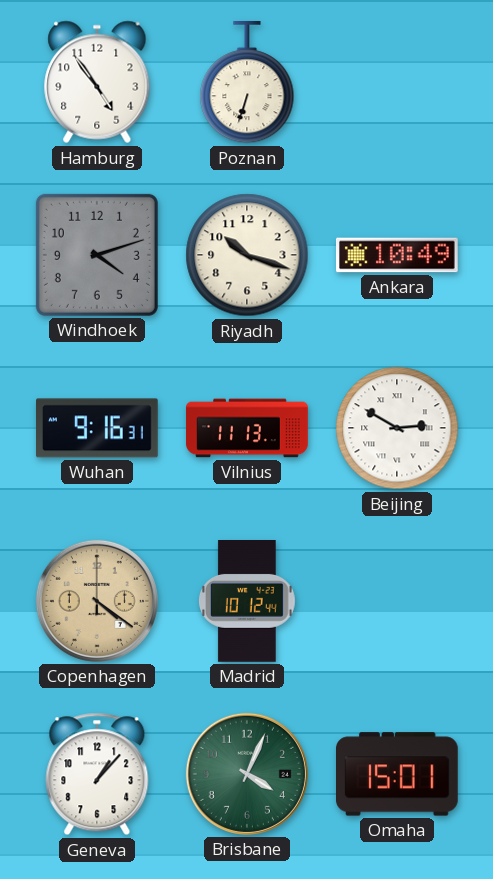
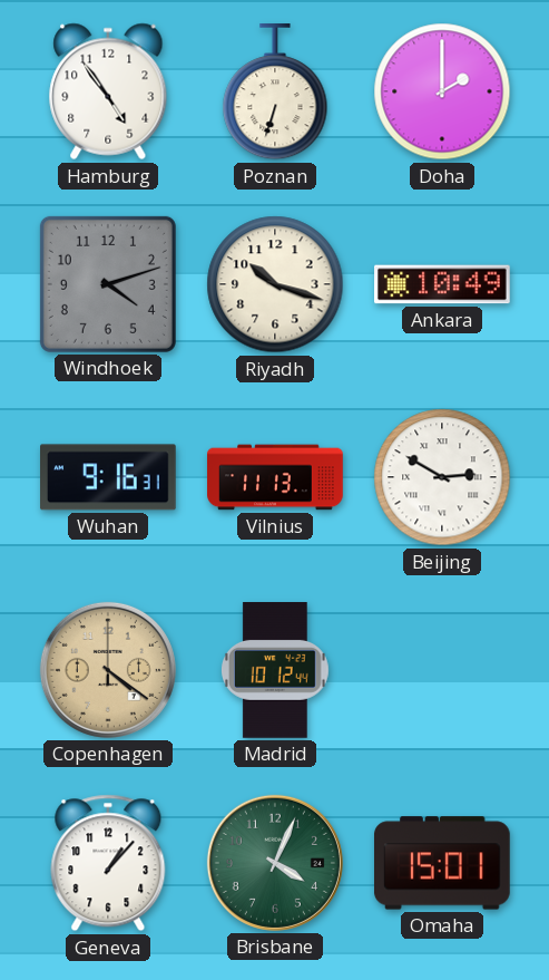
Doha: none -> 2:00 (442, 91)
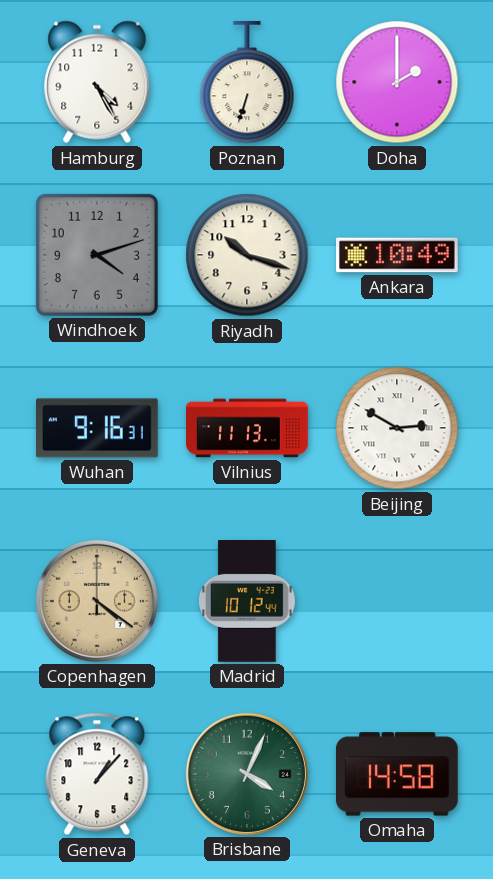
Hamburg: 4:54 -> 4:25 (97, 82)
Omaha: 15:01 -> 14:58 (398, 774)
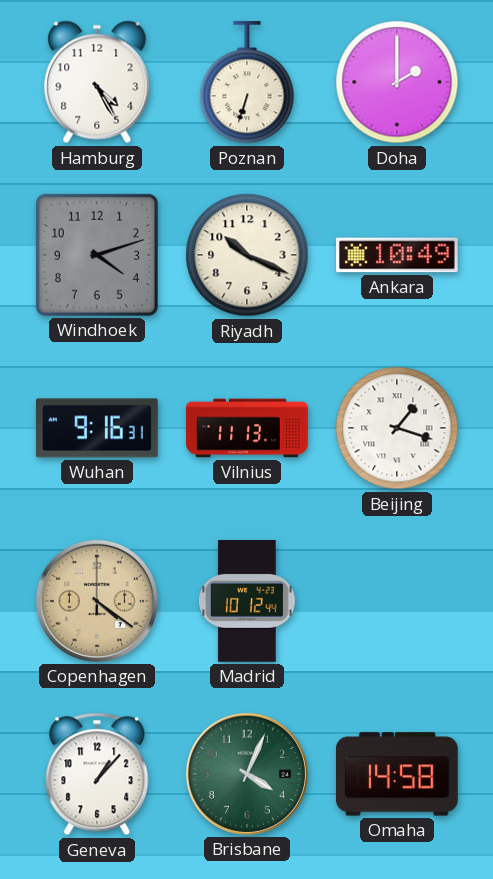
Riyadh: 10:18 -> 10:19 (247, 255)
Beijing: 2:50 -> 1:18 (397, 428)
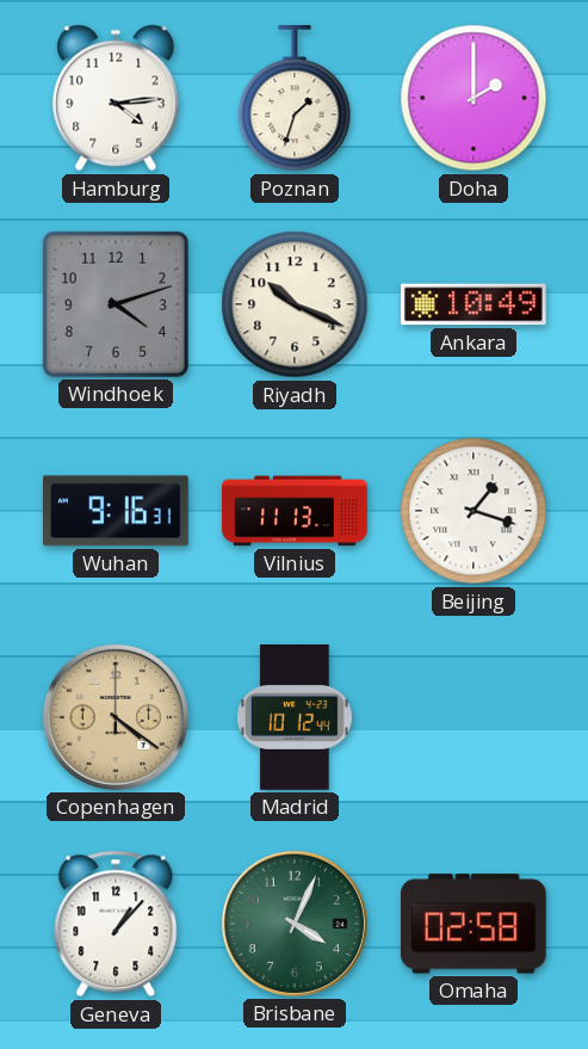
Hamburg: 4:25 -> 4:14 (116, 98)
Poznan: 6:33 -> 1:33 (295, 99)
Omaha: 14:58 -> 02:58 (475, 924)
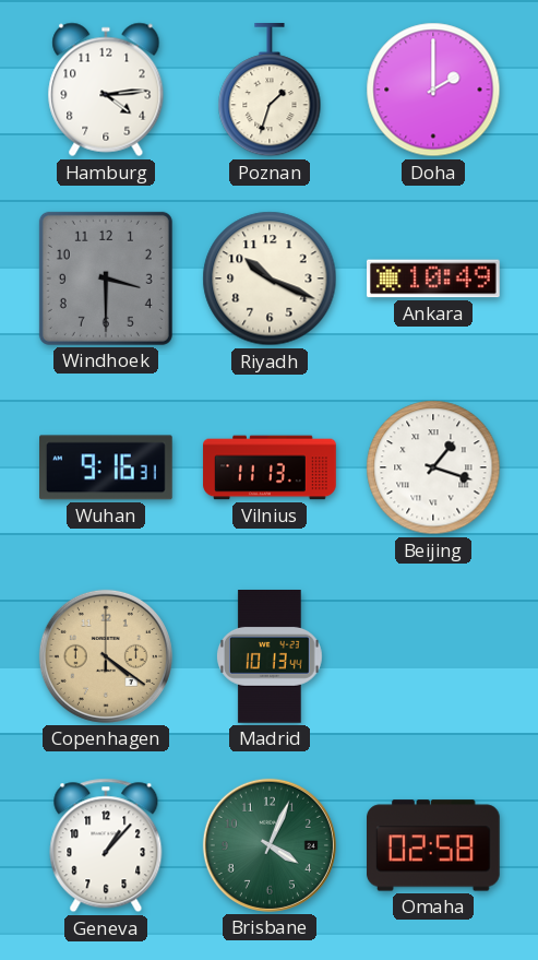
Windhoek: 4:12 -> 3:30 (106, 278)
Madrid: 10:12 -> 10:13 (271, 657)
